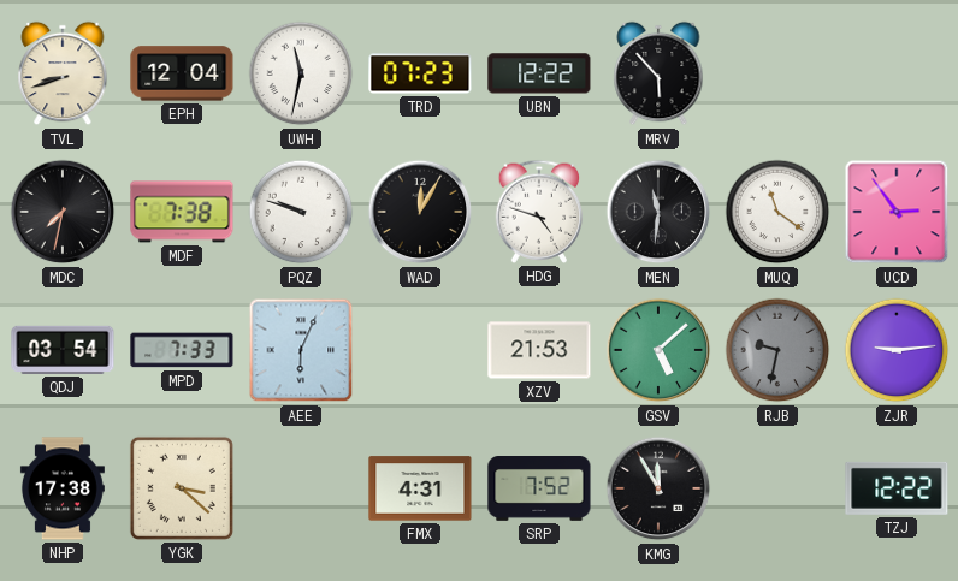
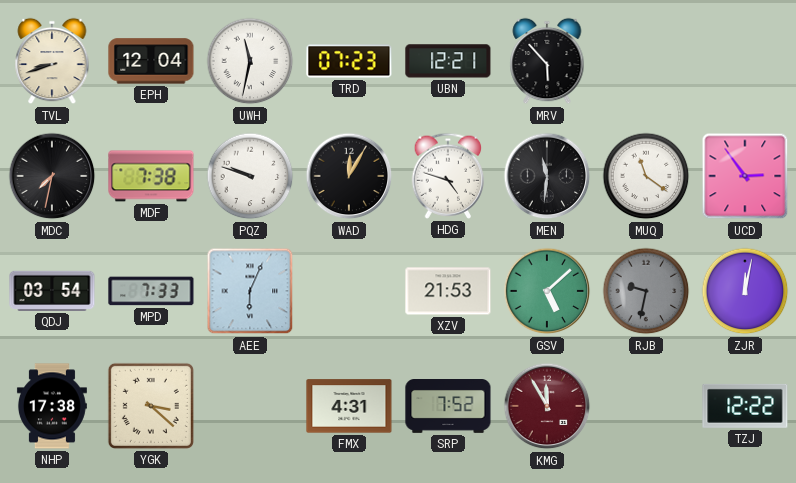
UBN: 12:22 -> 12:21 (448, 61)
ZJR: 9:14 -> 12:02 (745, 291)
KMG dial: black -> burgundy (547, 406)
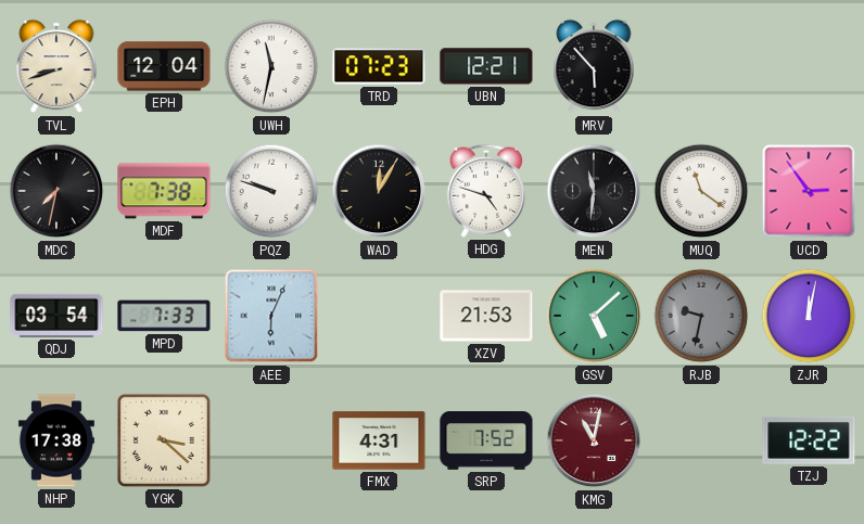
KMG: 11:55 -> 11:02 (594, 440)
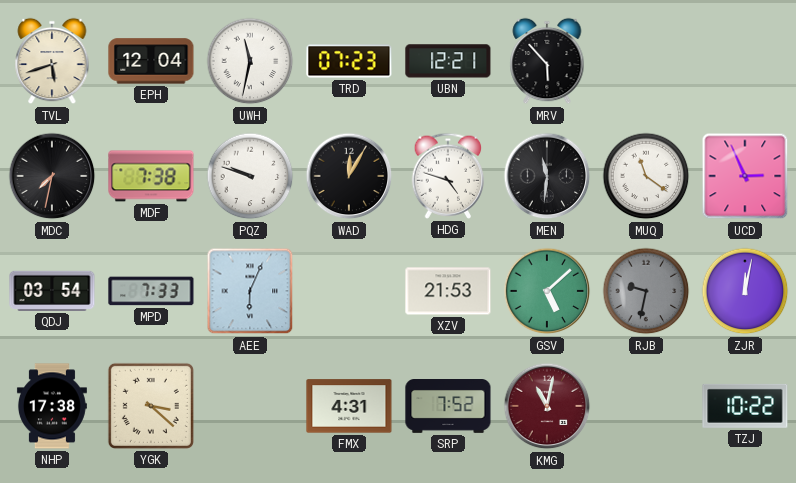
TVL: 8:42 -> 5:42 (52, 61)
UCD: 2:54 -> 2:56 (745, 176)
TZJ: 12:22 -> 10:22 (745, 406)
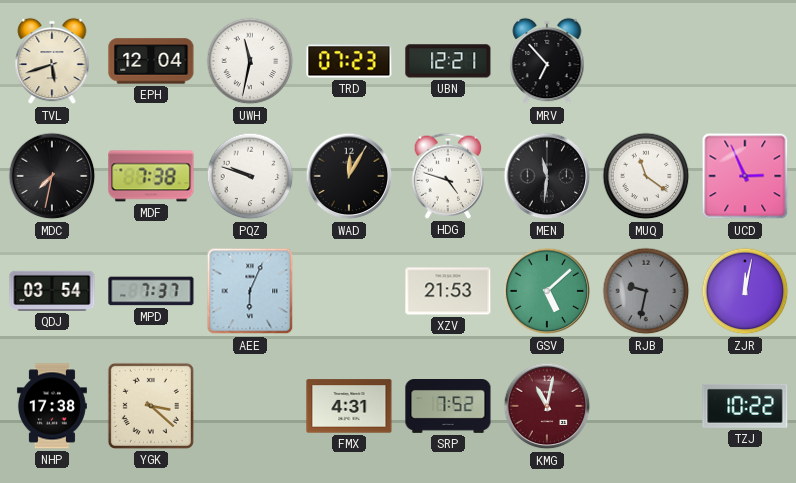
MRV: 5:53 -> 6:53 (547, 61)
MPD: 7:33 -> 7:37 (151, 291)
